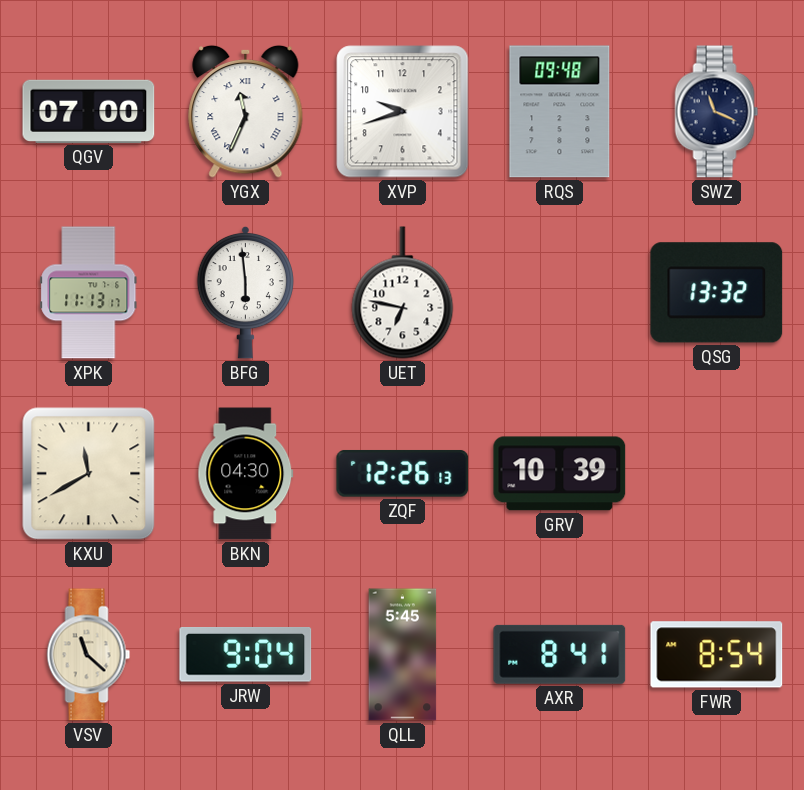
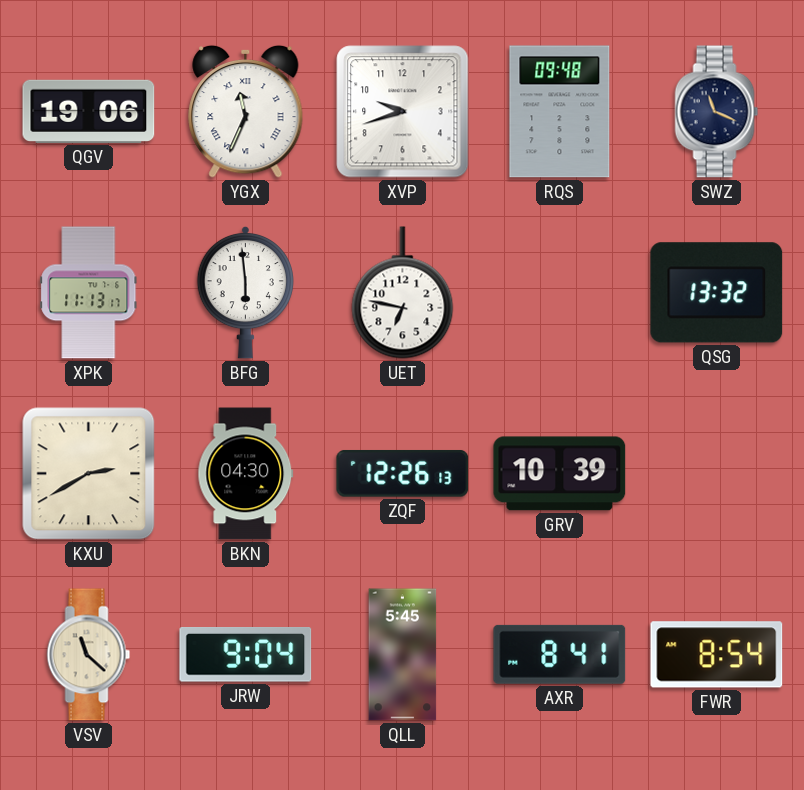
QGV: 07:00 -> 19:06 (89, 111)
KXU: 11:40 -> 2:40 (89, 474)
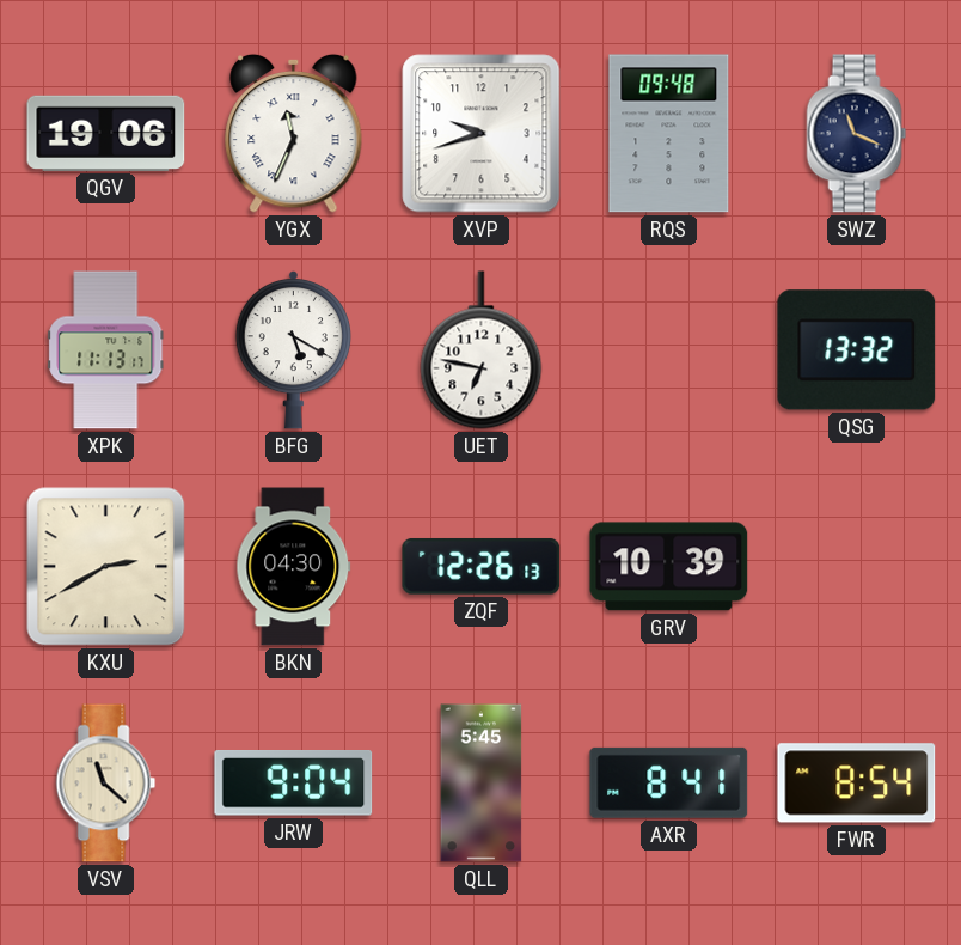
BFG: 5:59 -> 5:20 (293, 349)
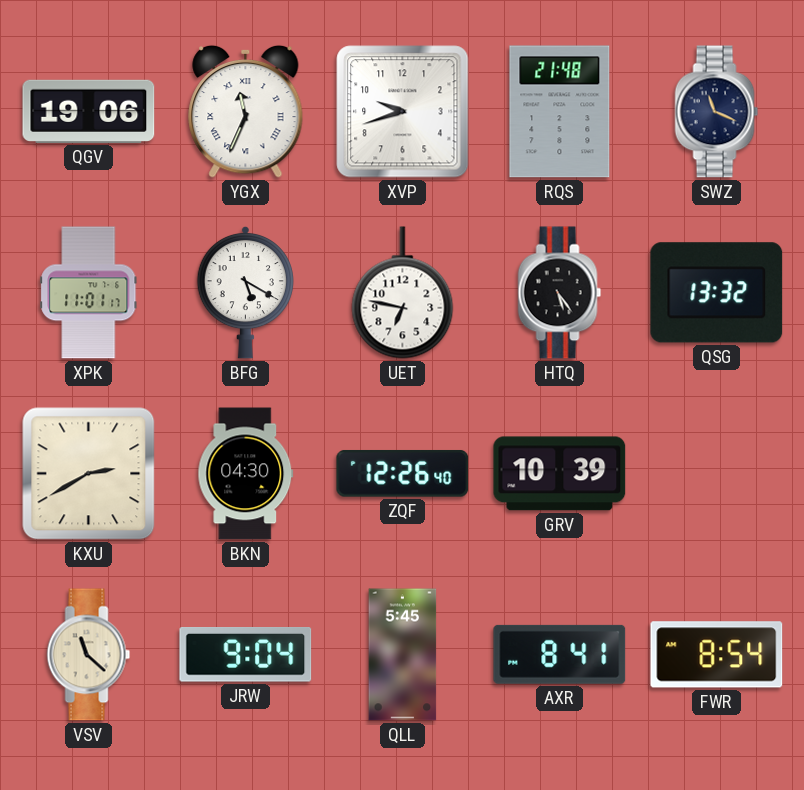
RQS: 09:48 -> 21:48 (560, 112)
XPK: 11:13 -> 11:01 (89, 293)
HTQ: none -> 5:24 (560, 293)
ZQF: 12:26:13 -> 12:26:40 (403, 474)
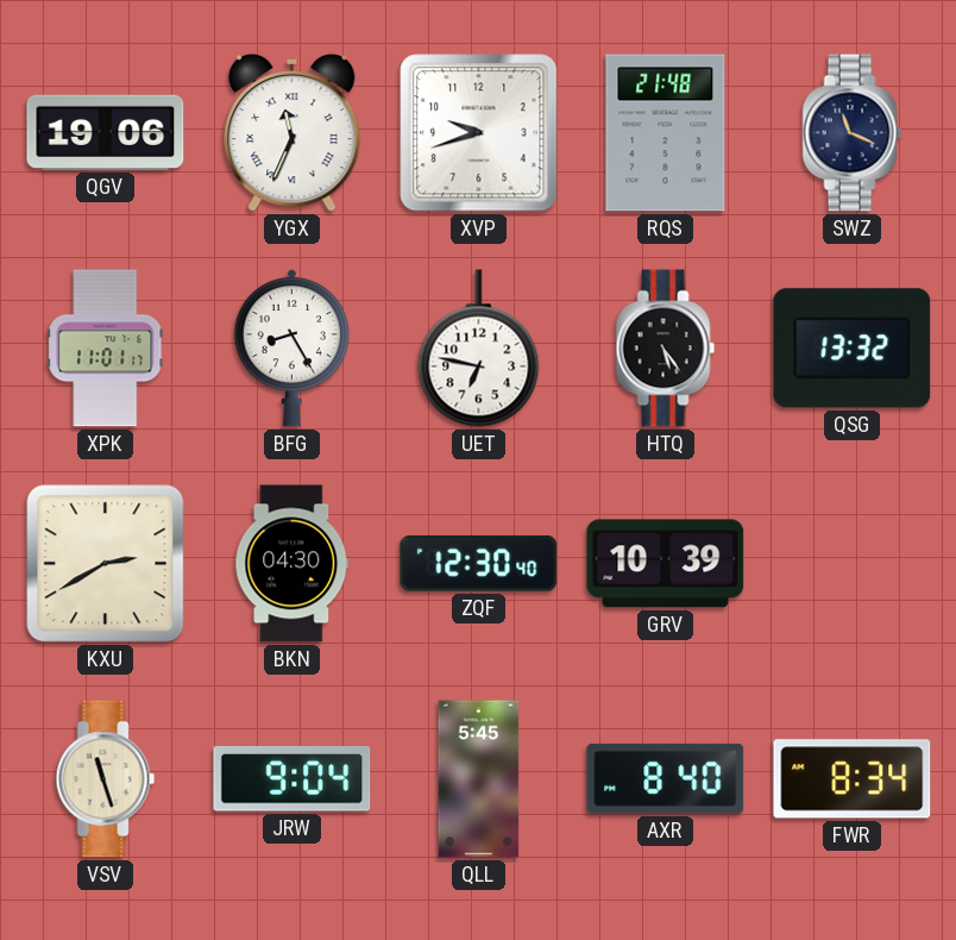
BFG: 5:20 -> 8:25 (291, 347)
ZQF: 12:26 -> 12:30 (479, 564)
VSV: 11:22 -> 11:27 (106, 779)
AXR: 8:41 -> 8:40 (666, 778)
FWR: 8:54 -> 8:34 (853, 779)
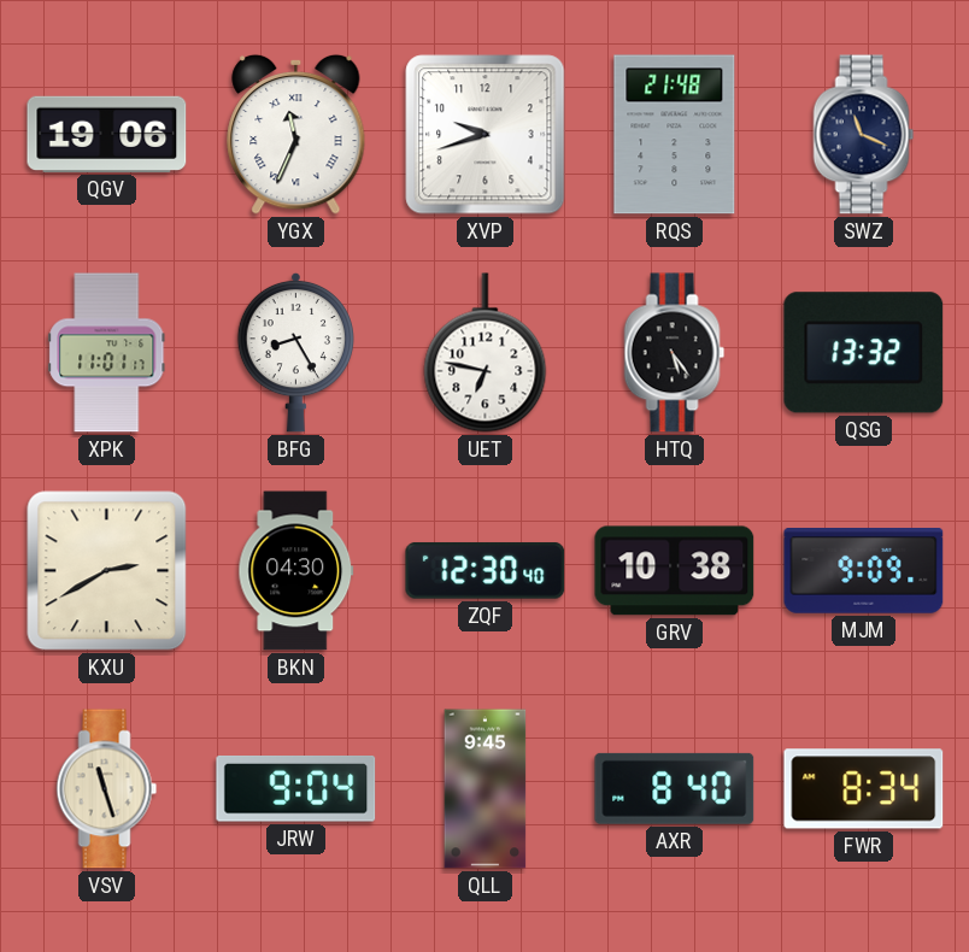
GRV: 10:39 -> 10:38 (675, 571)
MJM: none -> 9:09 (864, 571)
QLL: 5:45 -> 9:45 (486, 789)
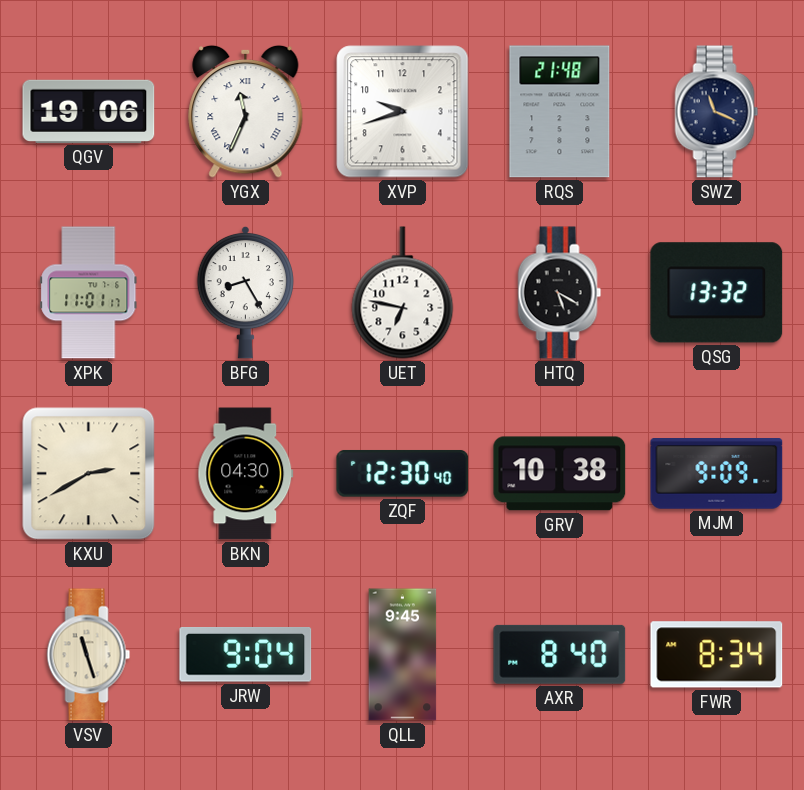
HTQ: 5:24 -> 5:20 (560, 293)
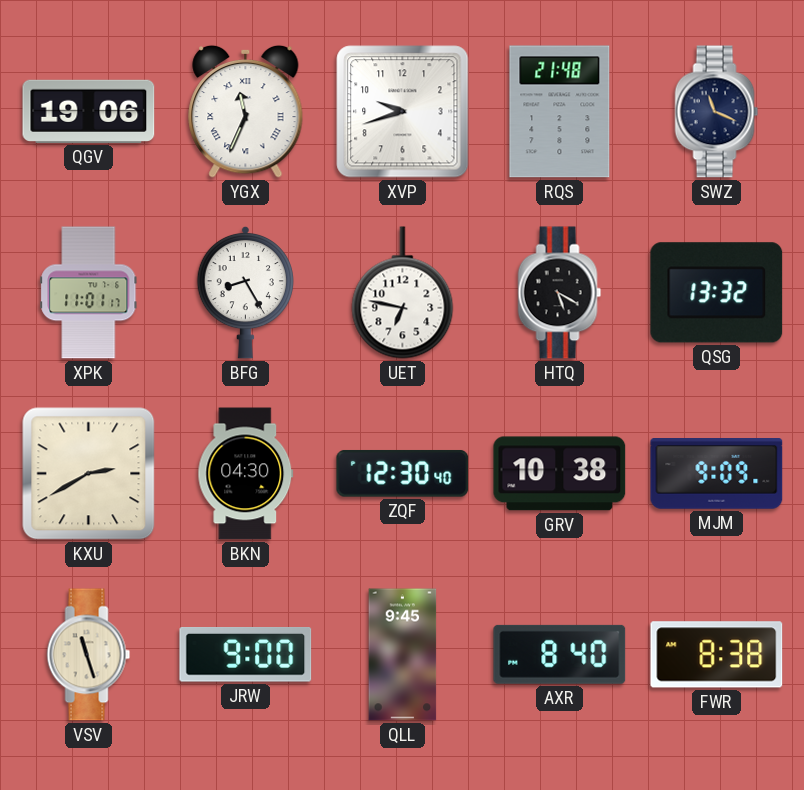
JRW: 9:04 -> 9:00 (246, 655)
FWR: 8:34 -> 8:38 (717, 655)
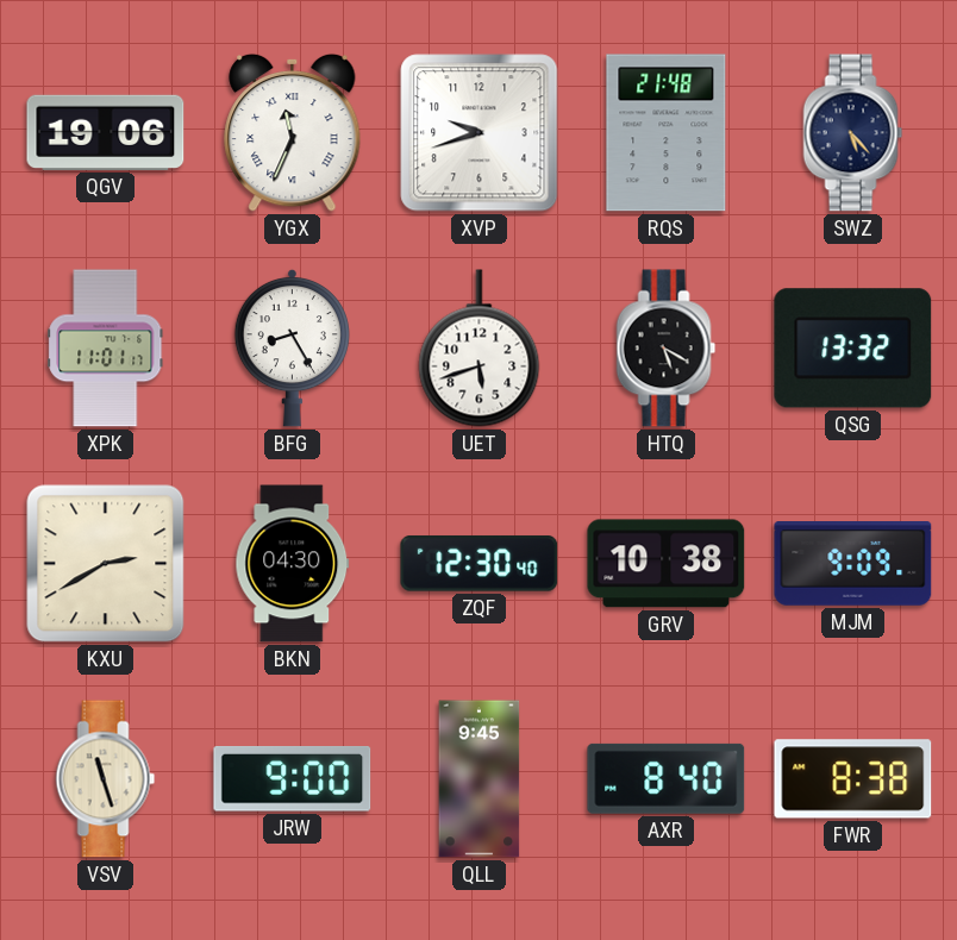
SWZ: 11:19 -> 5:23 (853, 133)
UET: 6:47 -> 5:42 (480, 349)
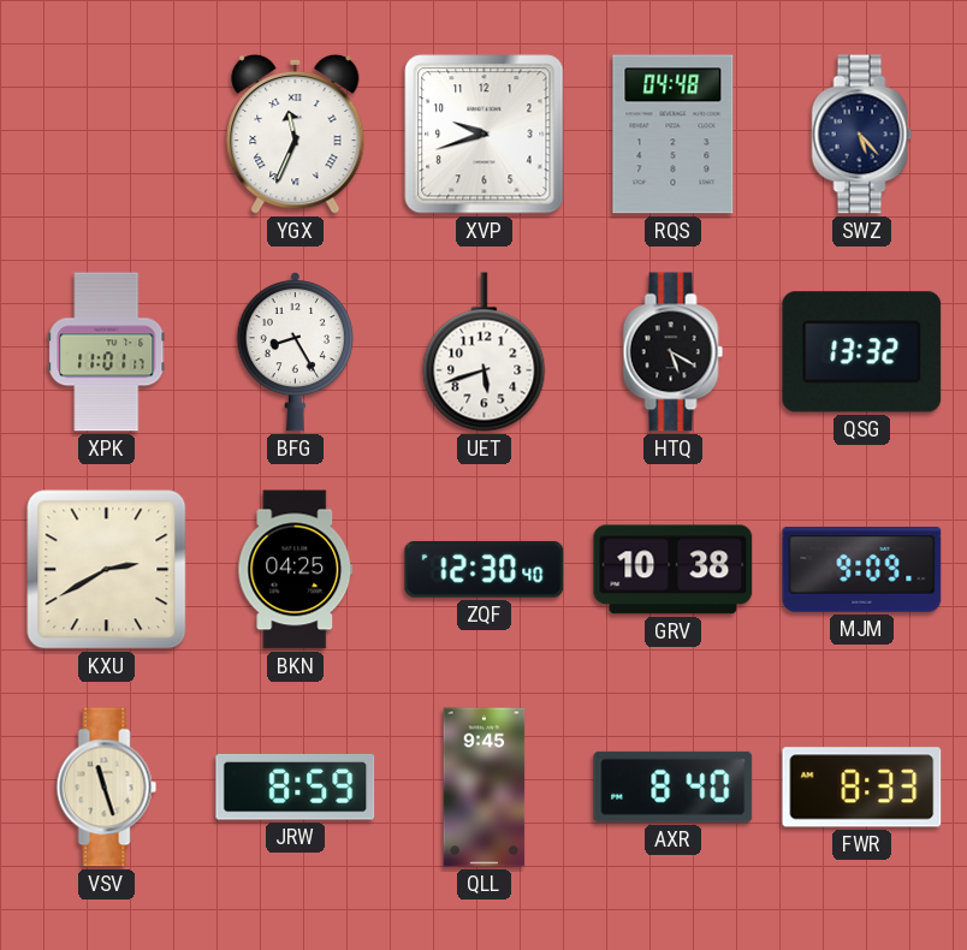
QGV: 19:06 -> none (106, 132)
RQS: 21:48 -> 04:48 (674, 135)
BKN: 04:30 -> 04:25 (296, 570)
JRW: 9:00 -> 8:59 (296, 788)
FWR: 8:38 -> 8:33 (862, 788)
